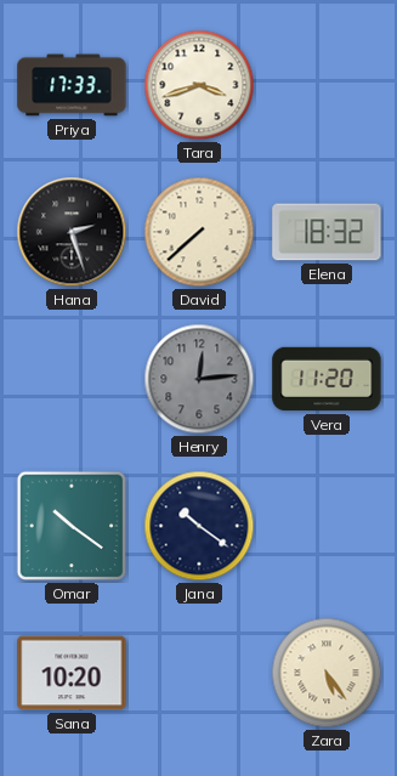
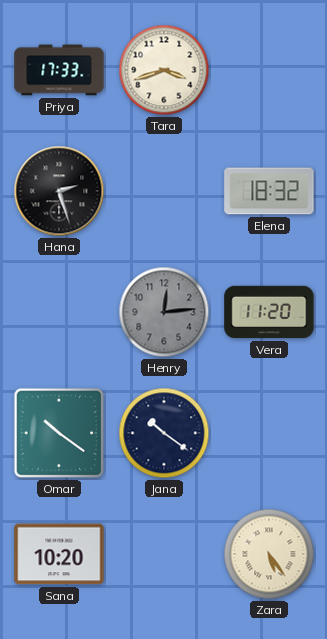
David: 7:38 -> none (199, 232)
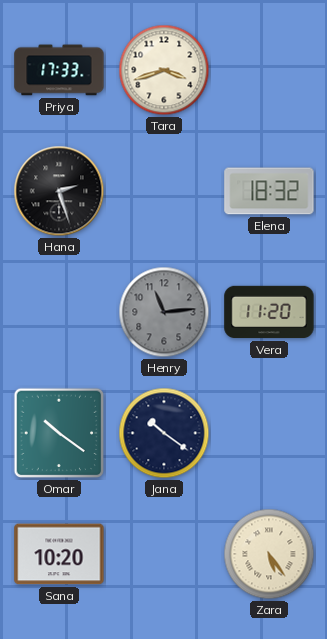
Henry: 12:14 -> 11:14 (164, 312)
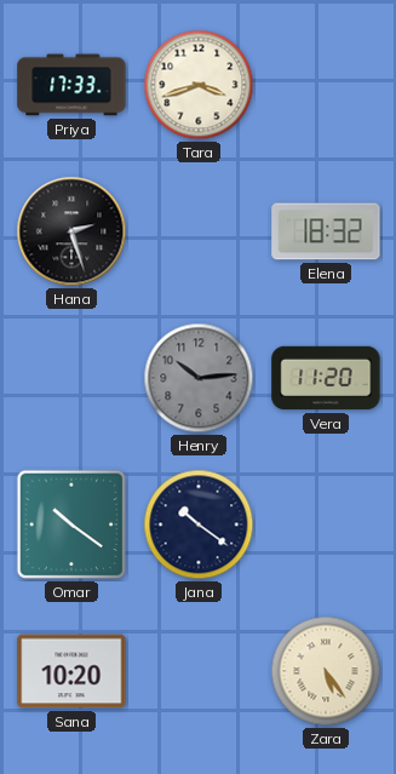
Henry: 11:14 -> 10:14 (199, 378)
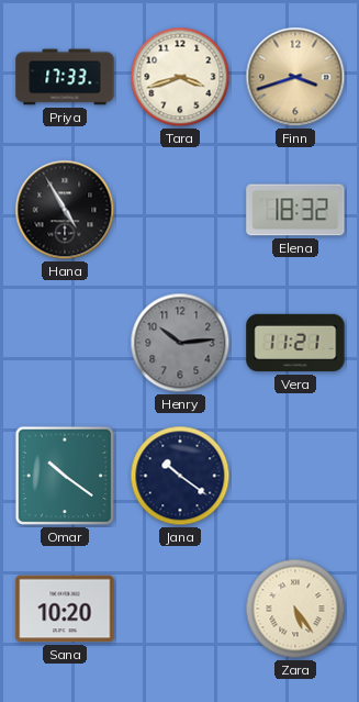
Finn: none -> 3:42 (295, 77)
Hana: 2:27 -> 4:55 (65, 210)
Vera: 11:20 -> 11:21 (295, 343)
